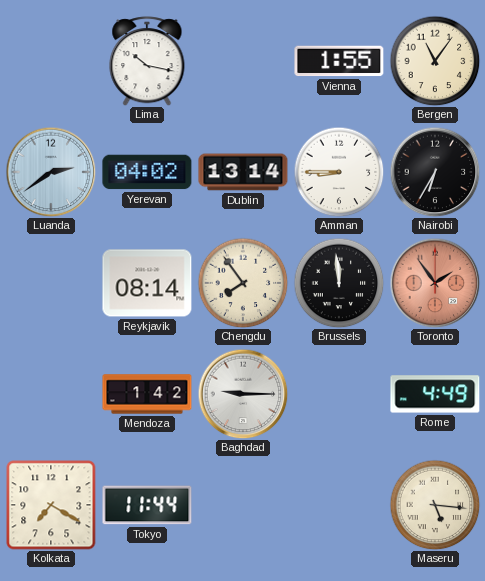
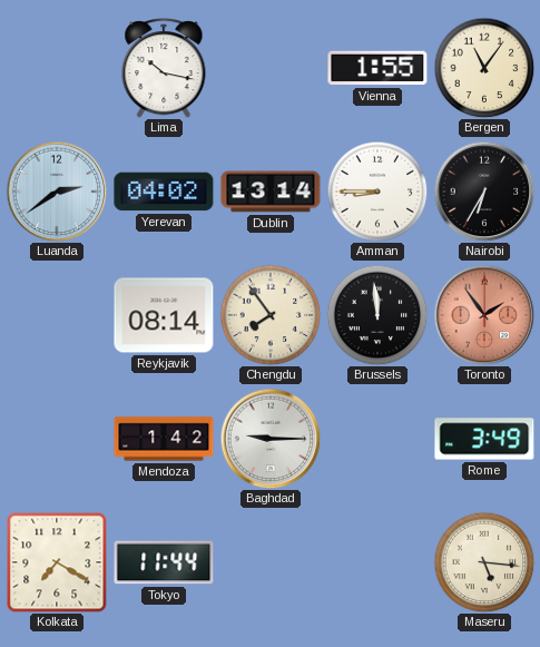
Rome: 4:49 -> 3:49 (484, 439)
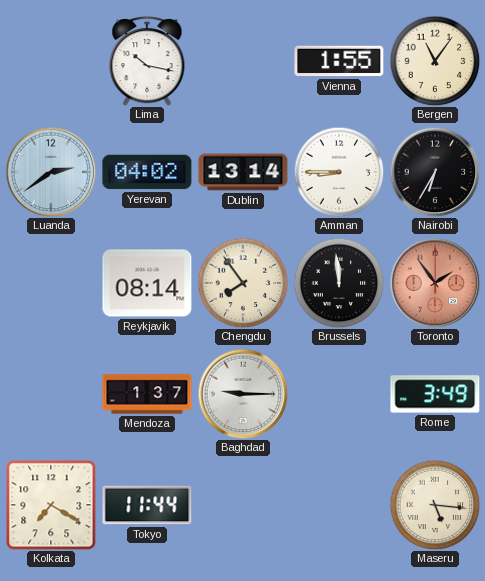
Mendoza: 1:42 -> 1:37 (147, 394)
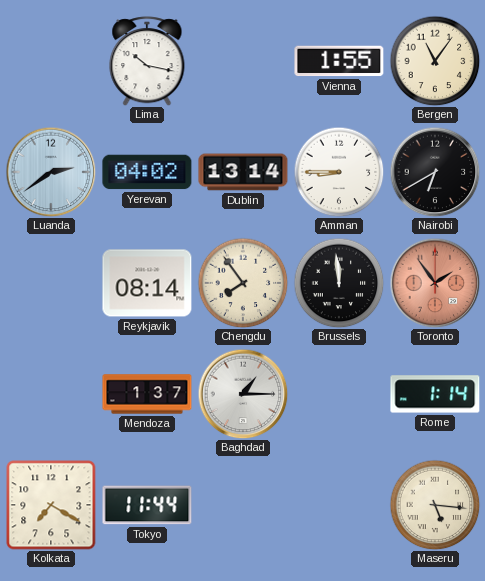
Nairobi: 6:35 -> 6:40 (435, 172)
Baghdad: 9:15 -> 1:15 (243, 394)
Rome: 3:49 -> 1:14 (435, 394)
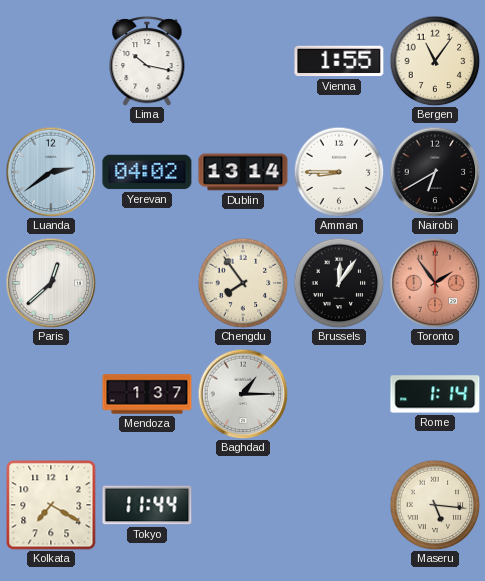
Paris: none -> 12:38 (51, 283)
Reykjavik: 08:14 -> none (147, 283)
Brussels: 11:59 -> 12:06 (339, 283)
